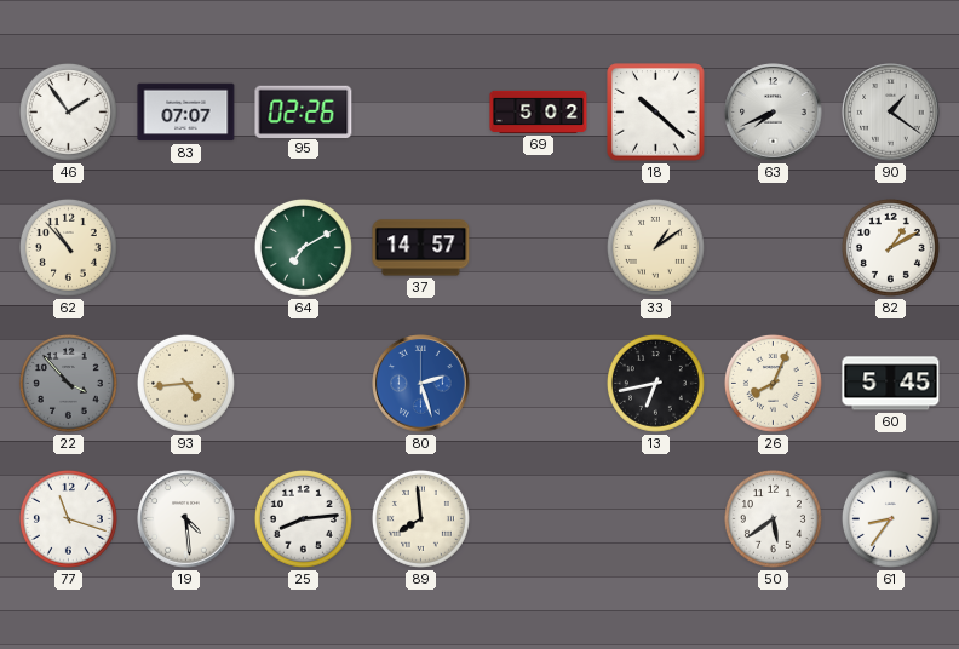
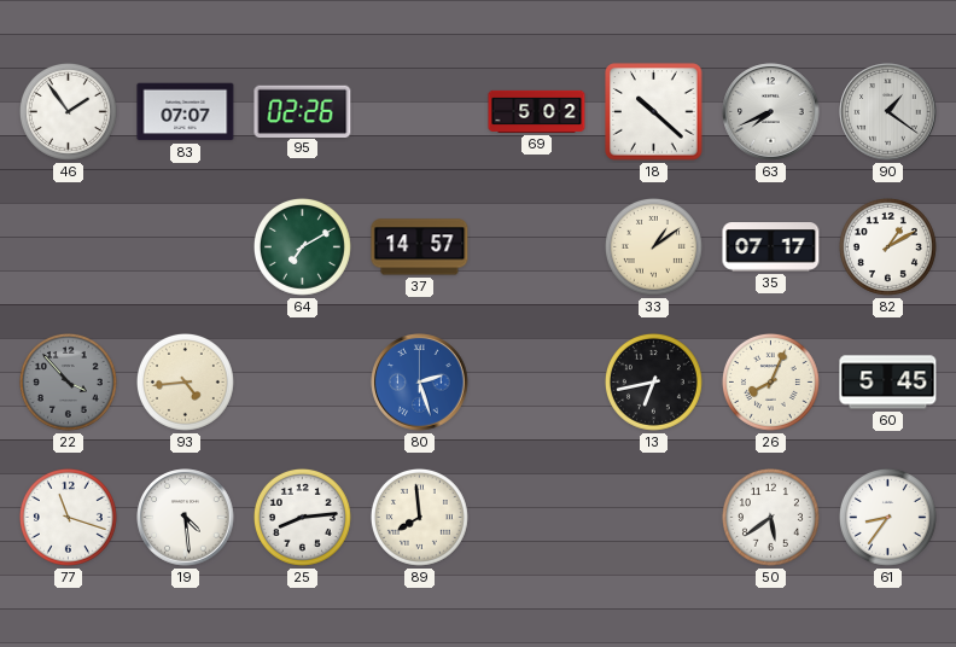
62: 10:53 -> none (68, 247)
35: none -> 07:17 (771, 247)
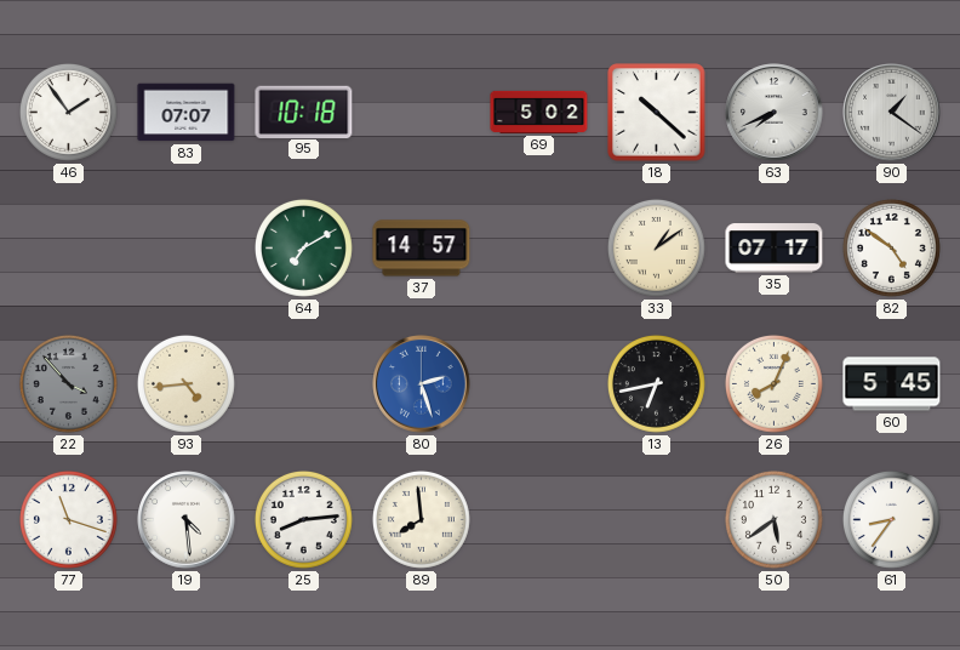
95: 02:26 -> 10:18 (304, 112)
82: 1:10 -> 4:51 (891, 247)
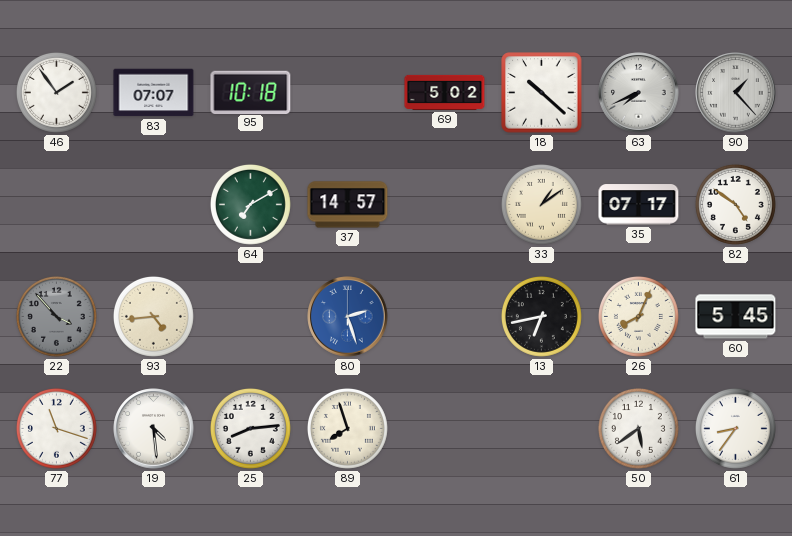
90: 1:21 -> 1:23 (736, 93)
89: 7:59 -> 7:57 (347, 428)
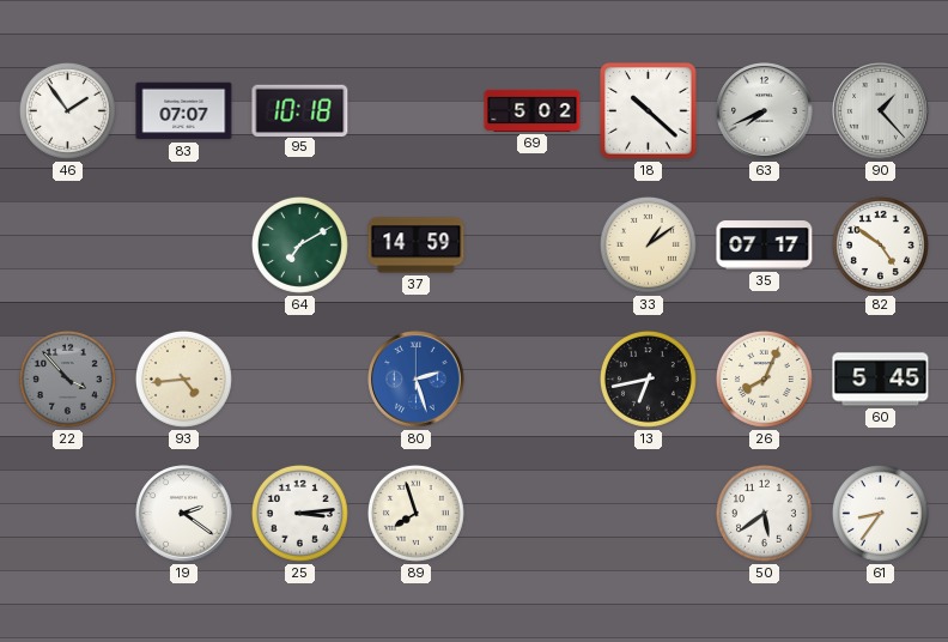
37: 14:57 -> 14:59 (417, 246)
77: 11:18 -> none (56, 428)
19: 4:29 -> 2:21 (184, 514)
25: 8:14 -> 3:14 (299, 513)
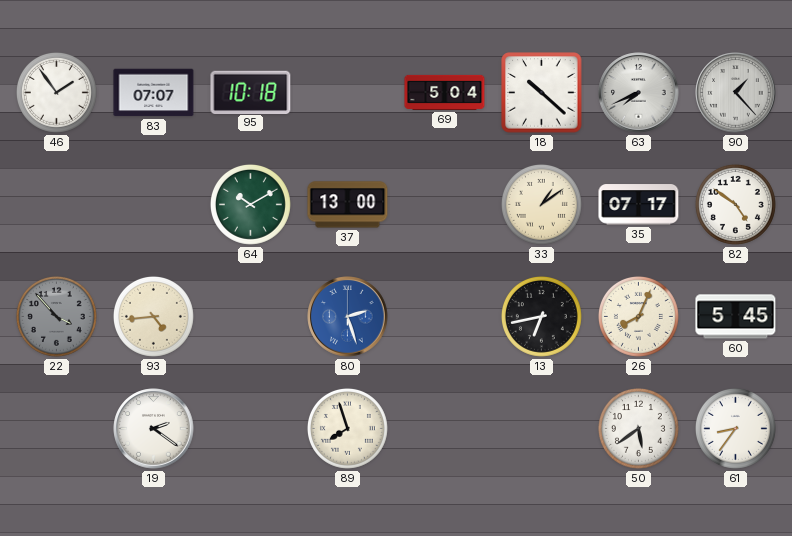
69: 5:02 -> 5:04 (445, 92)
64: 7:10 -> 10:10 (250, 204)
37: 14:59 -> 13:00 (348, 205)
25: 3:14 -> none (299, 513)
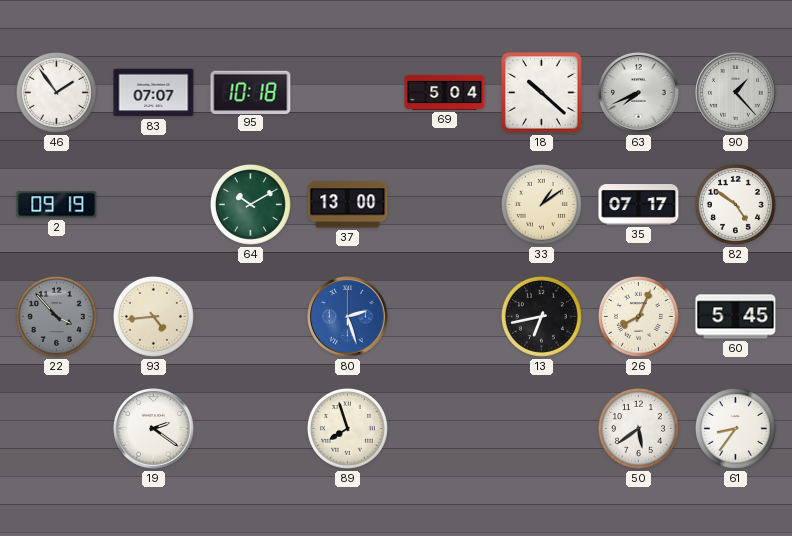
2: none -> 09:19 (57, 205)
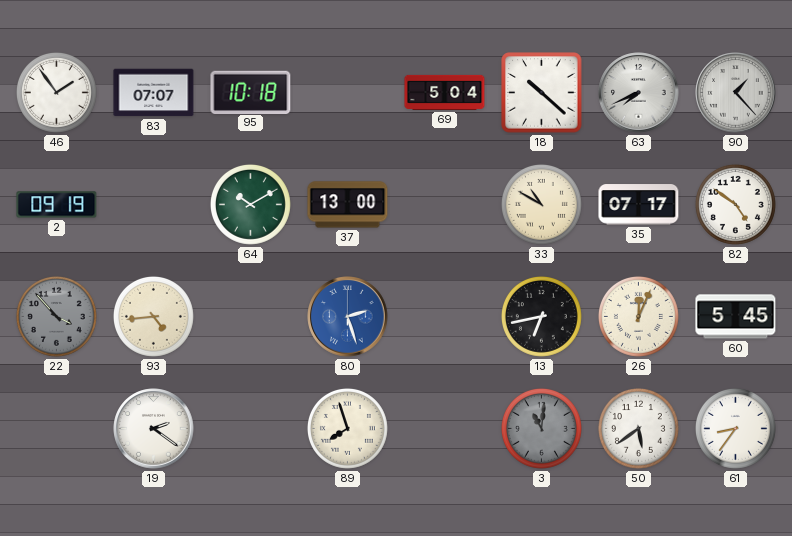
33: 1:09 -> 10:50 (541, 204)
26: 8:04 -> 12:04 (638, 316)
3: none -> 11:01 (541, 428)
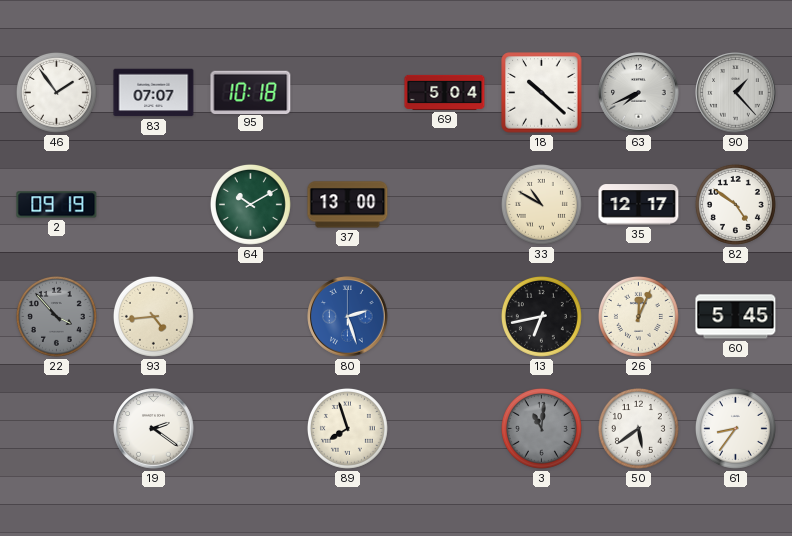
35: 07:17 -> 12:17 (639, 205)
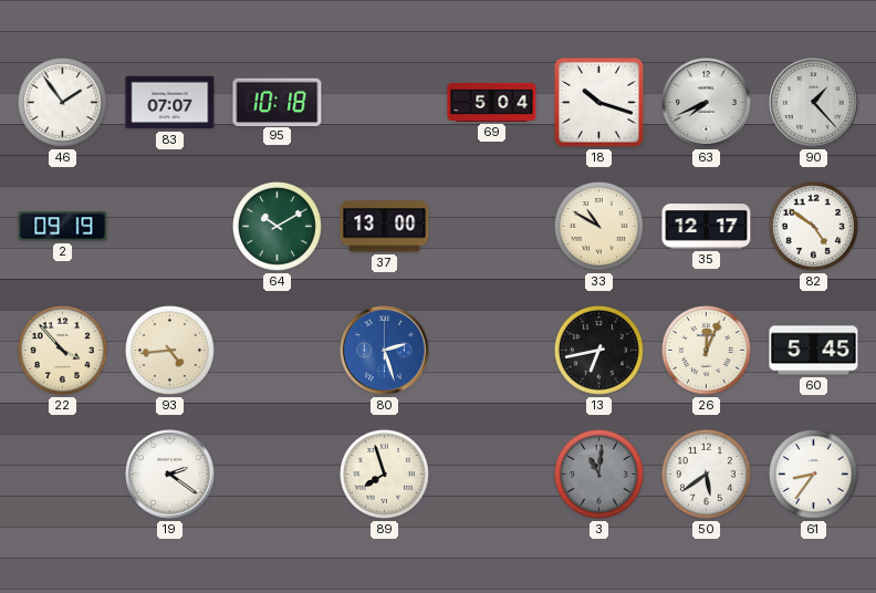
18: 10:22 -> 10:18 (599, 103)
22 dial: grey -> cream (62, 350)
